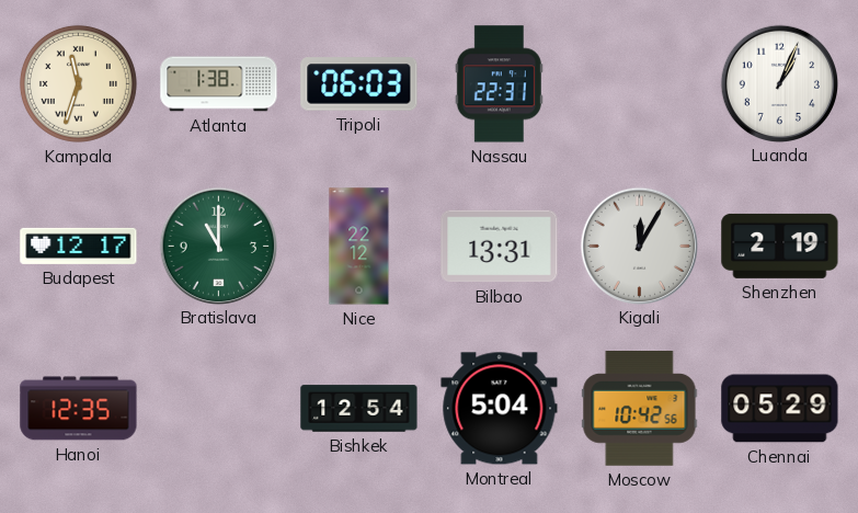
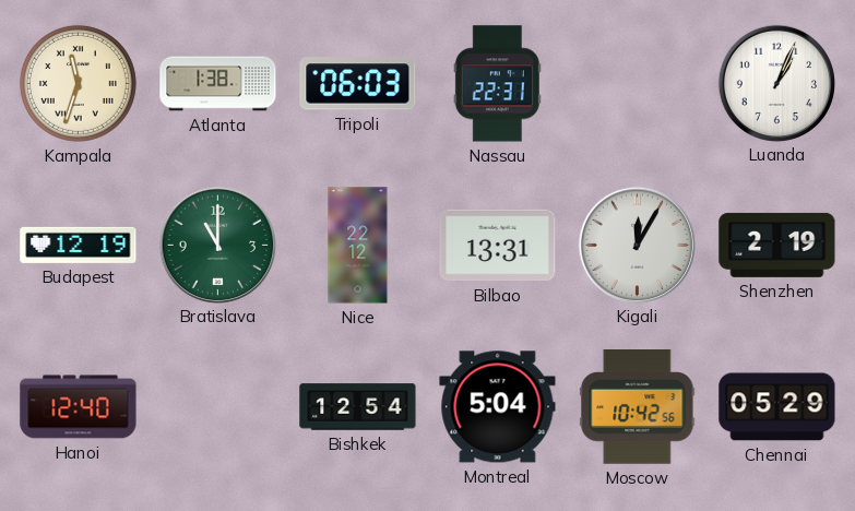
Budapest: 12:17 -> 12:19 (79, 245)
Hanoi: 12:35 -> 12:40 (79, 407)
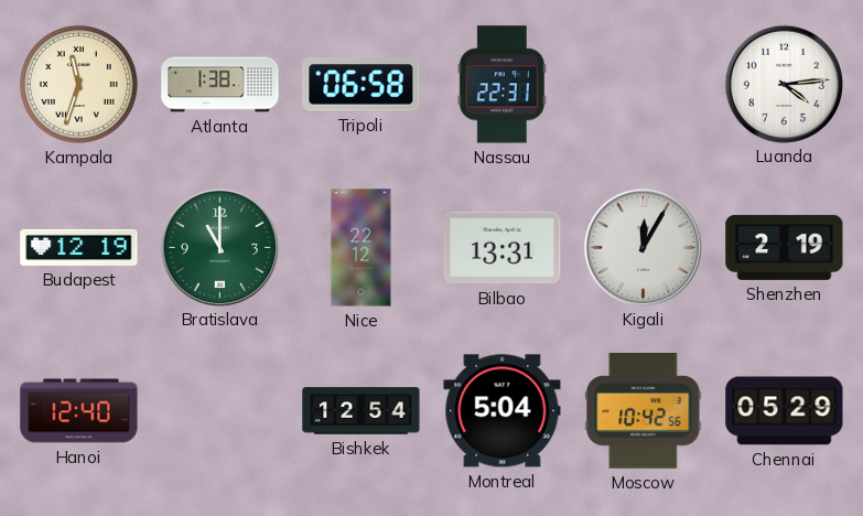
Tripoli: 06:03 -> 06:58 (362, 85)
Luanda: 1:04 -> 4:14 (784, 84)
